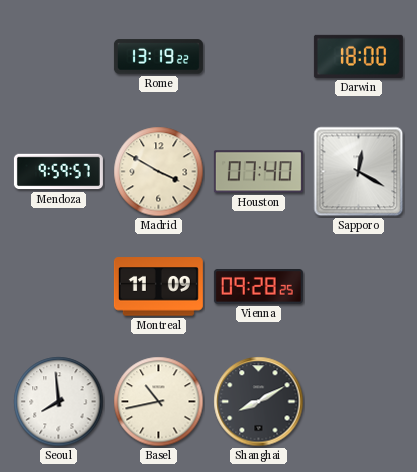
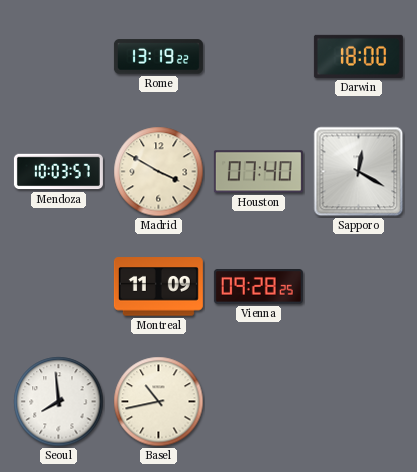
Mendoza: 9:59 -> 10:03 (58, 172)
Shanghai: 8:10 -> none (259, 402)
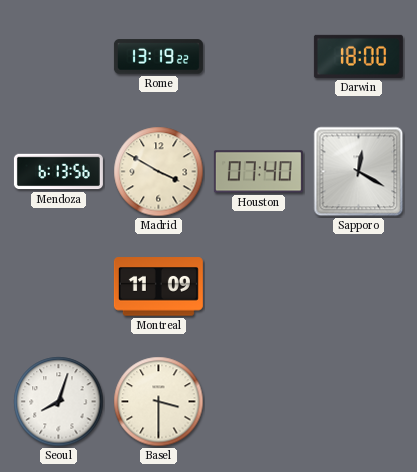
Mendoza: 10:03 -> 6:13 (58, 172)
Vienna: 09:28 -> none (258, 287)
Seoul: 7:59 -> 8:03 (59, 402)
Basel: 10:43 -> 3:30 (159, 402)
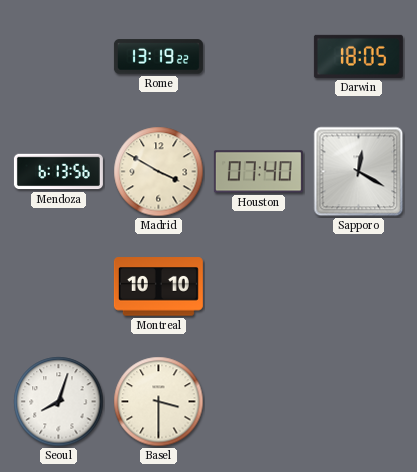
Darwin: 18:00 -> 18:05 (358, 56)
Montreal: 11:09 -> 10:10 (158, 287)
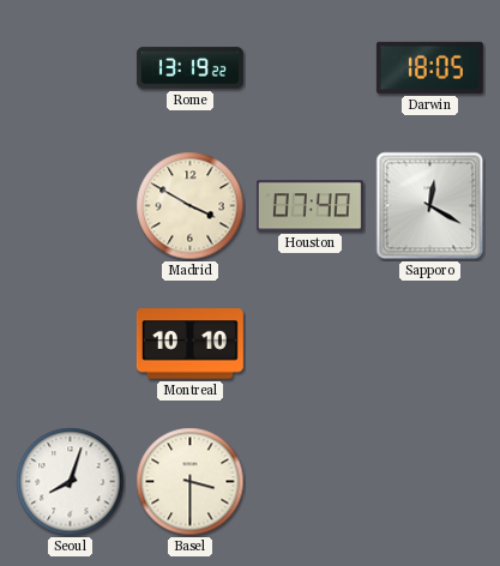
Mendoza: 6:13 -> none (58, 172)
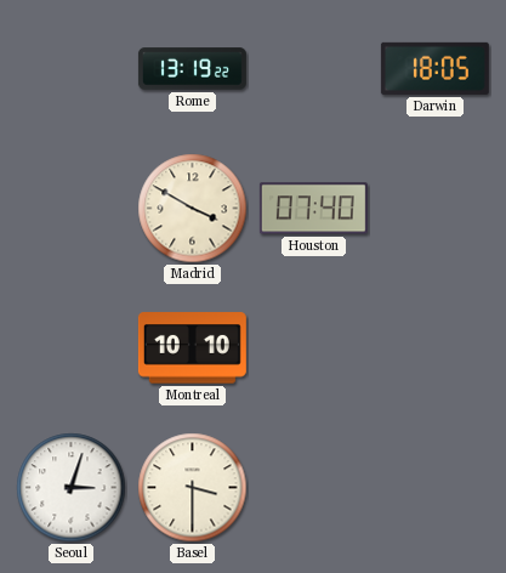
Sapporo: 12:20 -> none (430, 206)
Seoul: 8:03 -> 3:03 (72, 488)
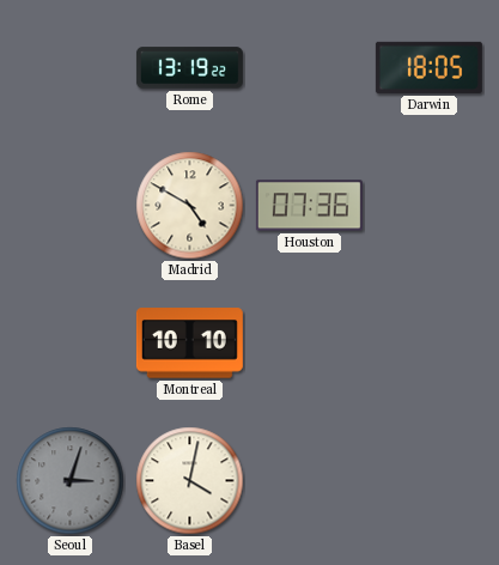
Madrid: 3:50 -> 4:50 (190, 206)
Houston: 07:40 -> 07:36 (309, 206)
Seoul dial: white -> grey (71, 481)
Basel: 3:30 -> 4:02 (190, 481)
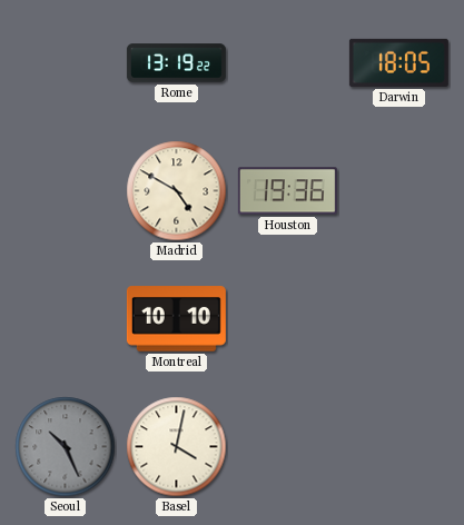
Houston: 07:36 -> 19:36 (287, 191)
Seoul: 3:03 -> 10:26 (66, 447)
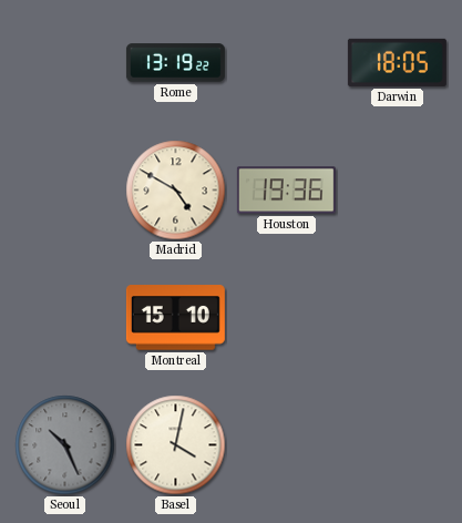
Montreal: 10:10 -> 15:10 (175, 318)
